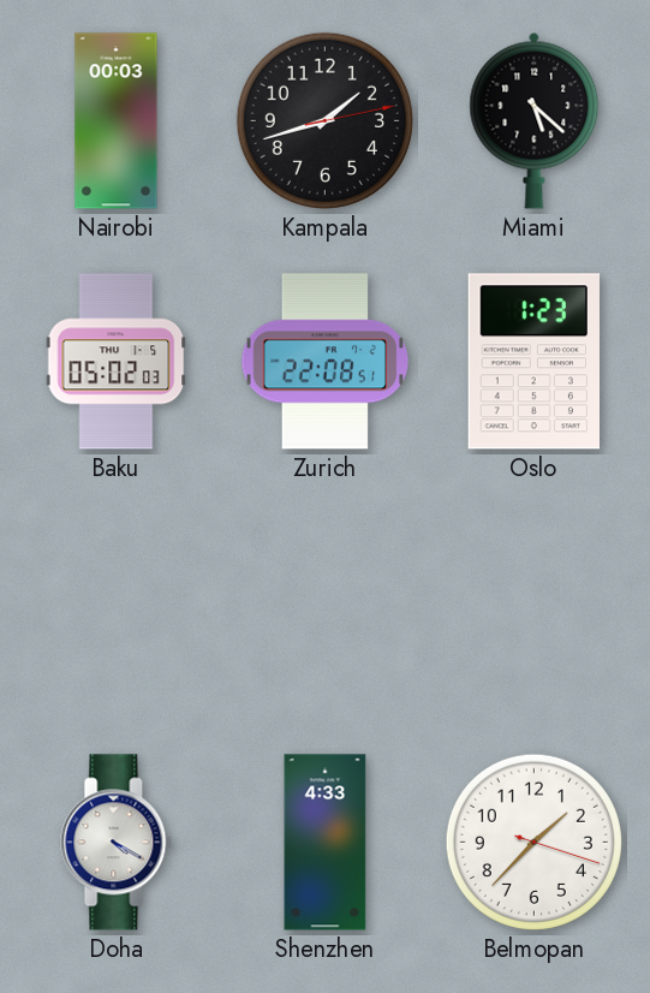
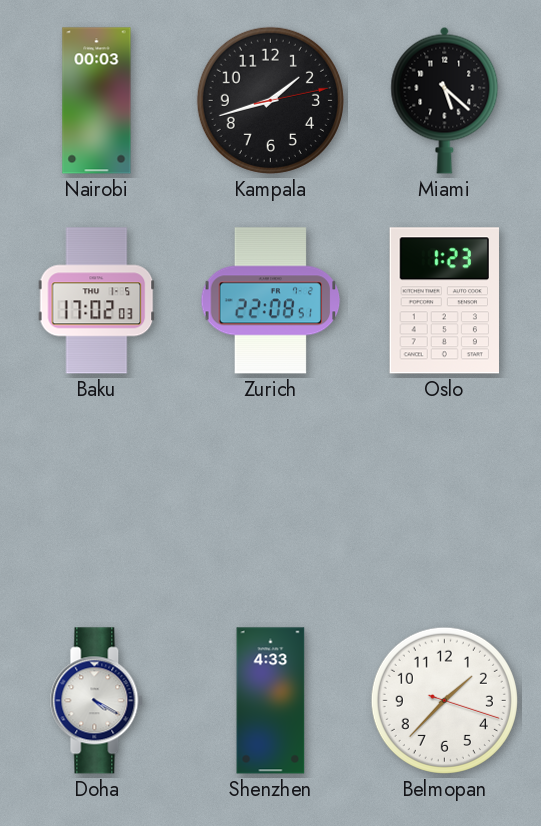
Baku: 05:02 -> 17:02 (97, 301)
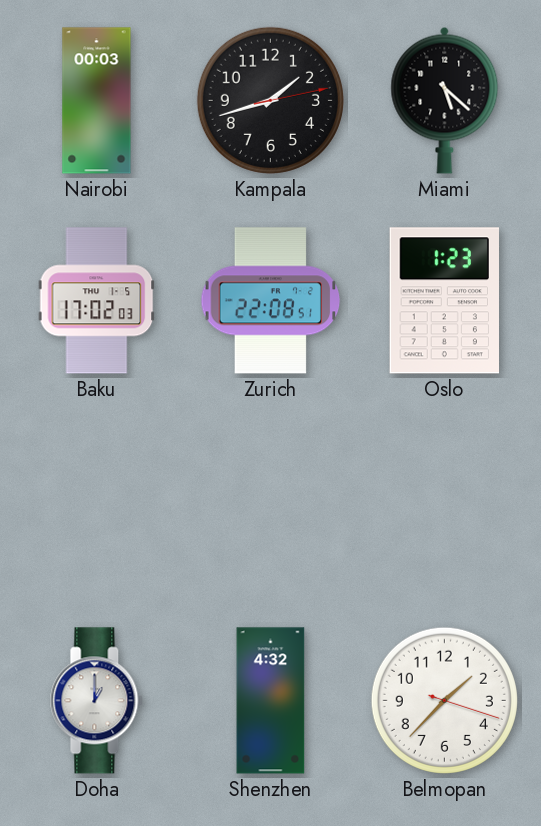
Doha: 4:20 -> 1:00 (97, 701)
Shenzhen: 4:33 -> 4:32 (271, 701)
